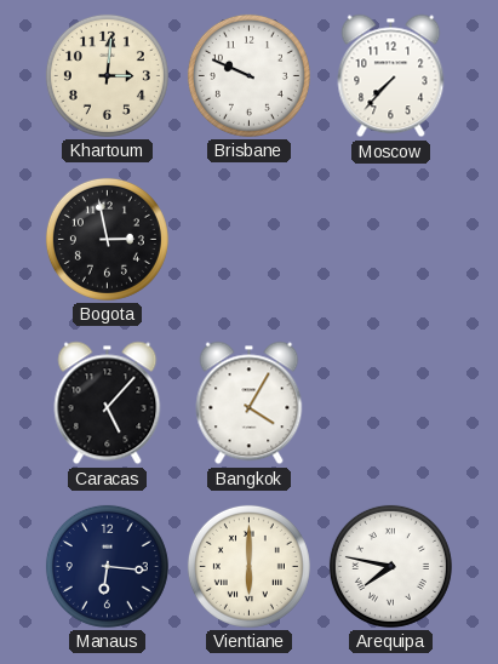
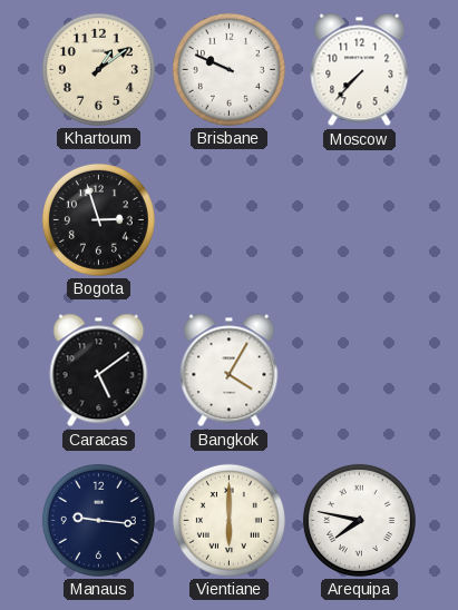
Khartoum: 3:01 -> 1:09 (98, 69)
Bogota: 2:58 -> 2:57 (98, 219)
Caracas: 5:07 -> 5:09 (99, 371)
Manaus: 6:16 -> 9:16 (98, 520)
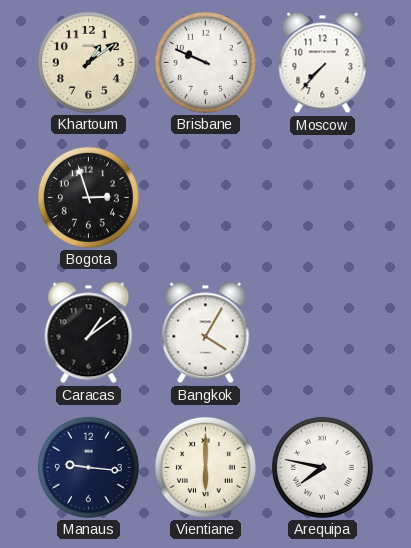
Caracas: 5:09 -> 1:09 (89, 333)
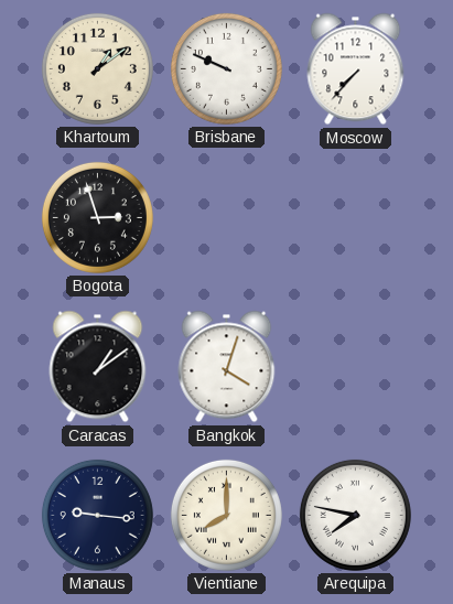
Bangkok: 4:05 -> 4:03 (227, 367)
Vientiane: 6:00 -> 8:00 (226, 515)
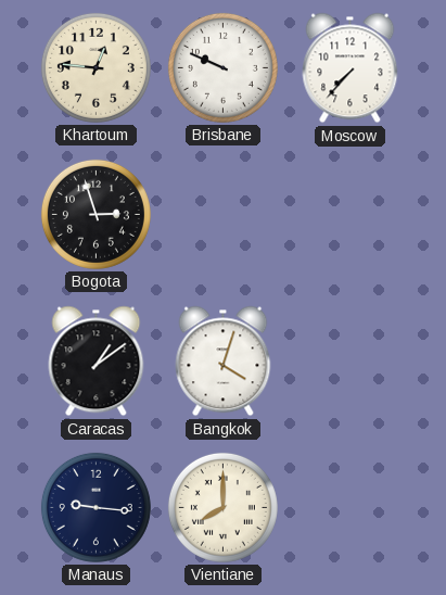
Khartoum: 1:09 -> 12:46 (95, 67)
Arequipa: 7:47 -> none (355, 515)
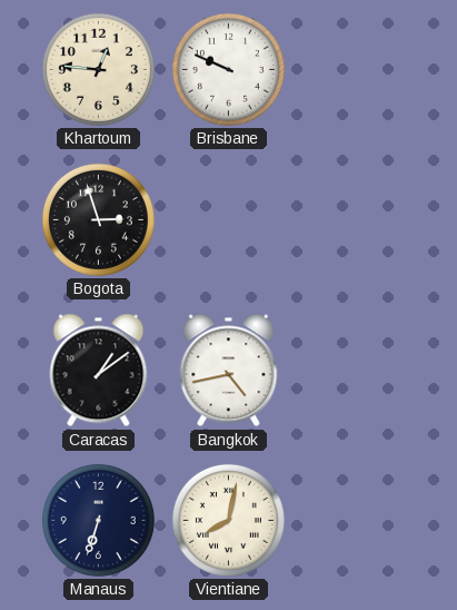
Moscow: 7:37 -> none (351, 68)
Bangkok: 4:03 -> 4:43 (229, 371)
Manaus: 9:16 -> 6:33 (98, 520)
Vientiane: 8:00 -> 8:02 (228, 520)
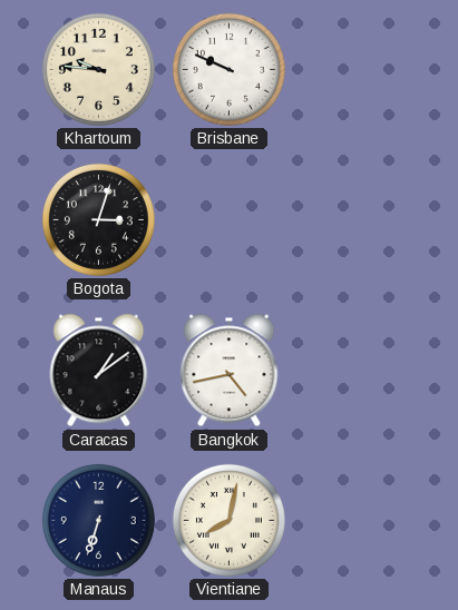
Khartoum: 12:46 -> 9:46 (98, 69)
Bogota: 2:57 -> 3:03 (98, 219)
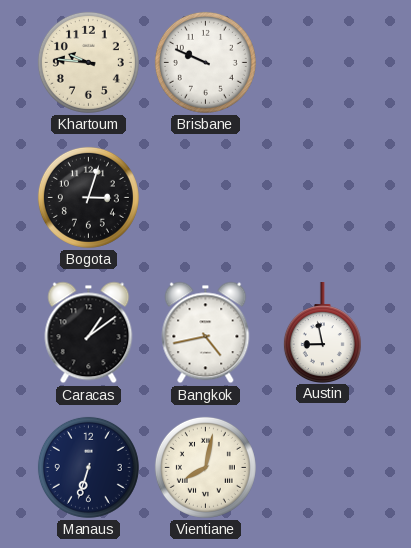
Austin: none -> 8:58 (322, 332)
